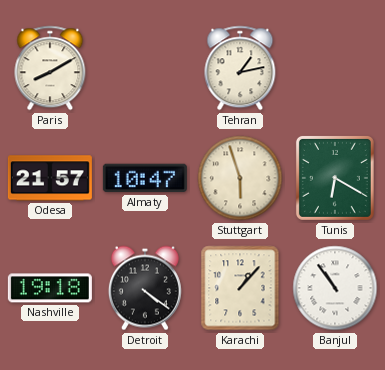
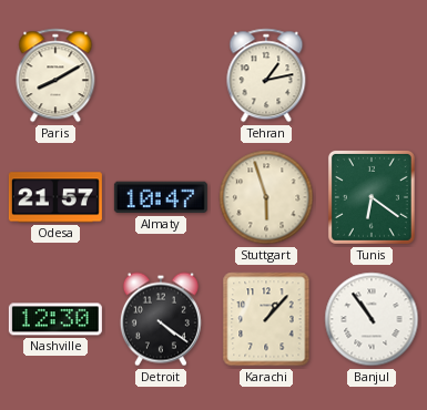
Tunis: 6:20 -> 6:21 (372, 197)
Nashville: 19:18 -> 12:30 (55, 319)
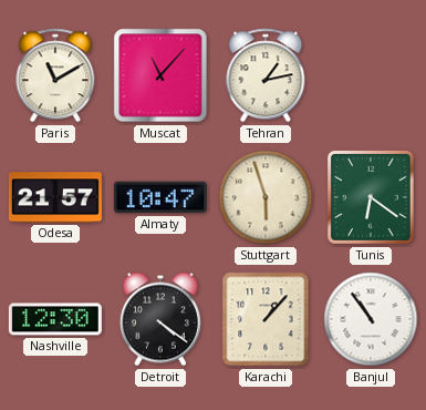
Paris: 8:10 -> 11:10 (55, 75)
Muscat: none -> 11:07 (160, 75)
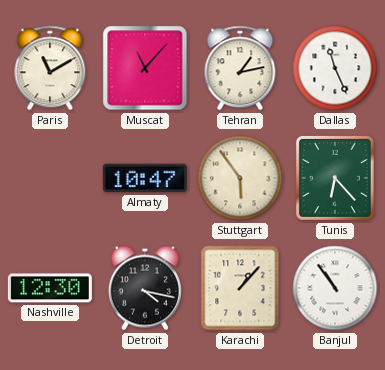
Dallas: none -> 11:26 (335, 68)
Odesa: 21:57 -> none (55, 197)
Stuttgart: 5:57 -> 5:54 (240, 178)
Tunis: 6:21 -> 6:23 (335, 178)
Detroit: 4:21 -> 4:17 (145, 288)
